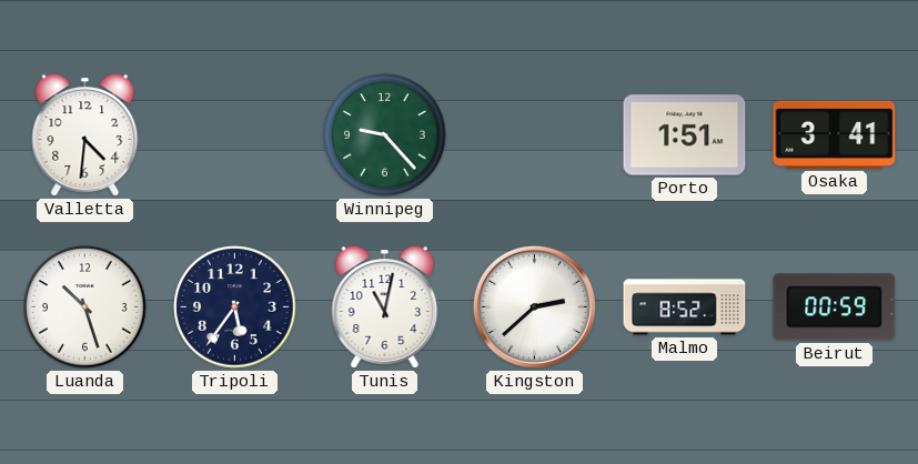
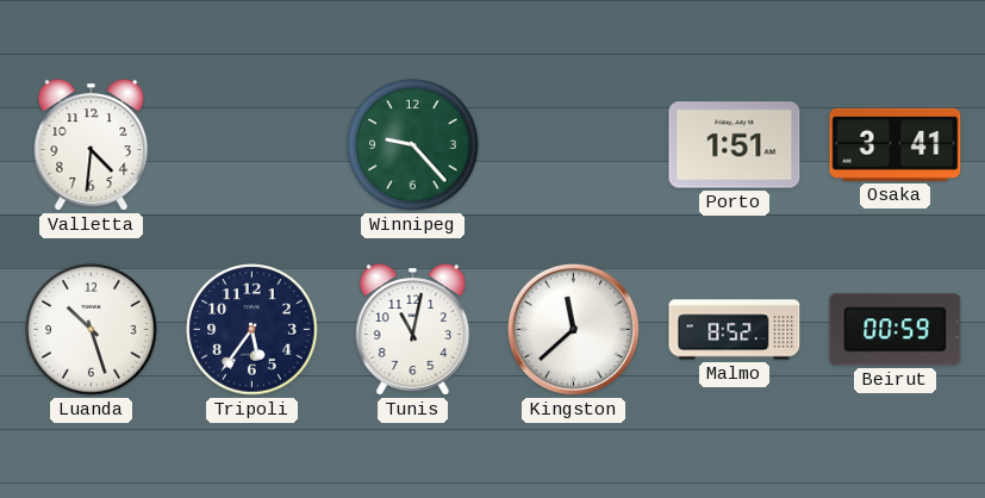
Kingston: 2:38 -> 11:38 (573, 329)
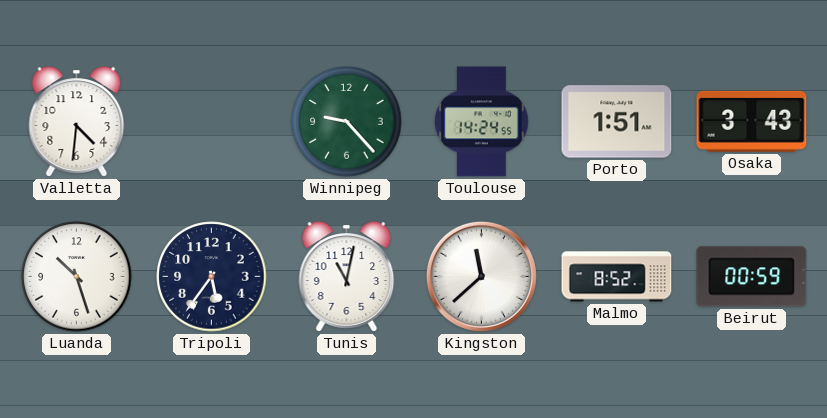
Toulouse: none -> 14:24 (481, 122)
Osaka: 3:41 -> 3:43 (752, 121)
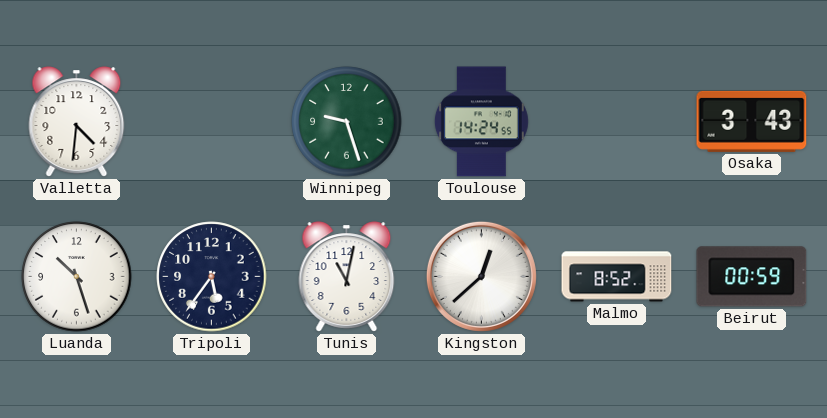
Winnipeg: 9:23 -> 9:27 (347, 122)
Porto: 1:51 -> none (617, 122)
Kingston: 11:38 -> 12:38 (481, 276)
